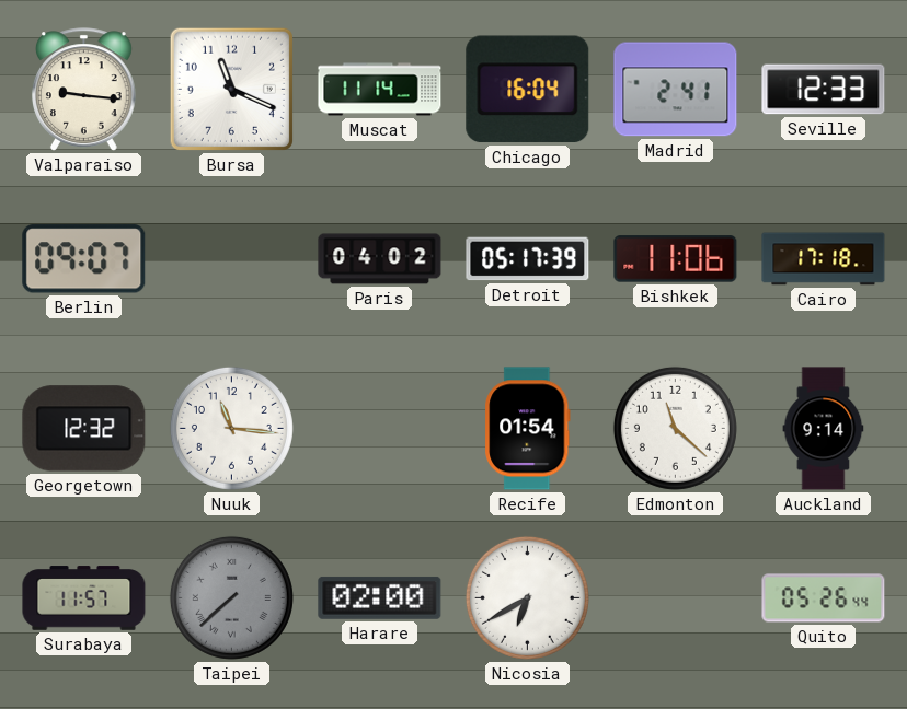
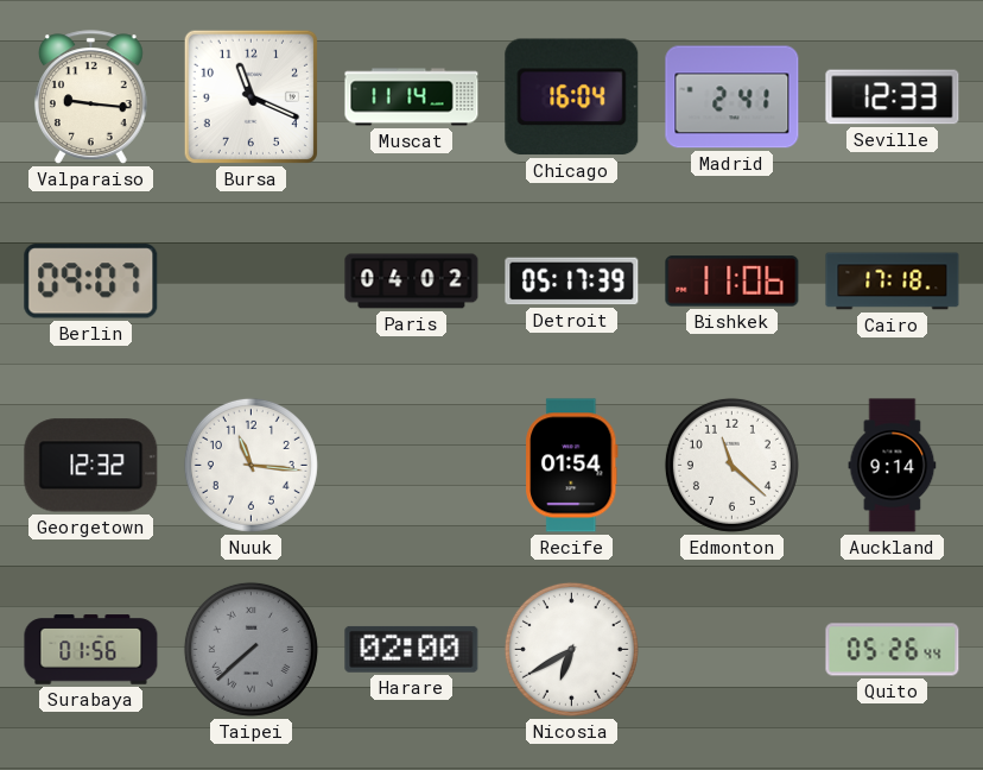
Surabaya: 11:57 -> 01:56 (91, 650)
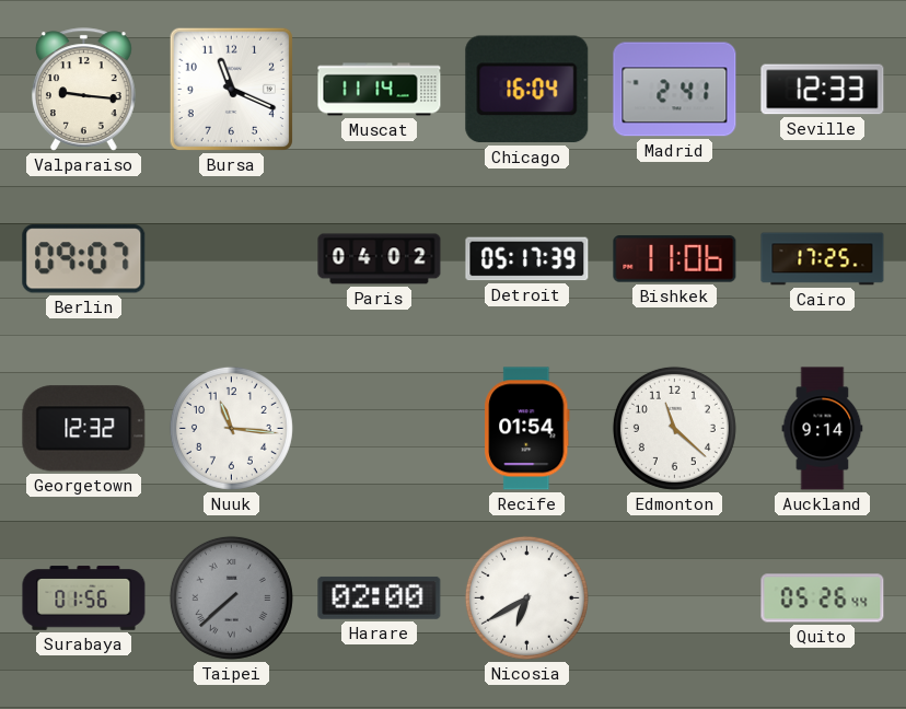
Cairo: 17:18 -> 17:25 (823, 259)
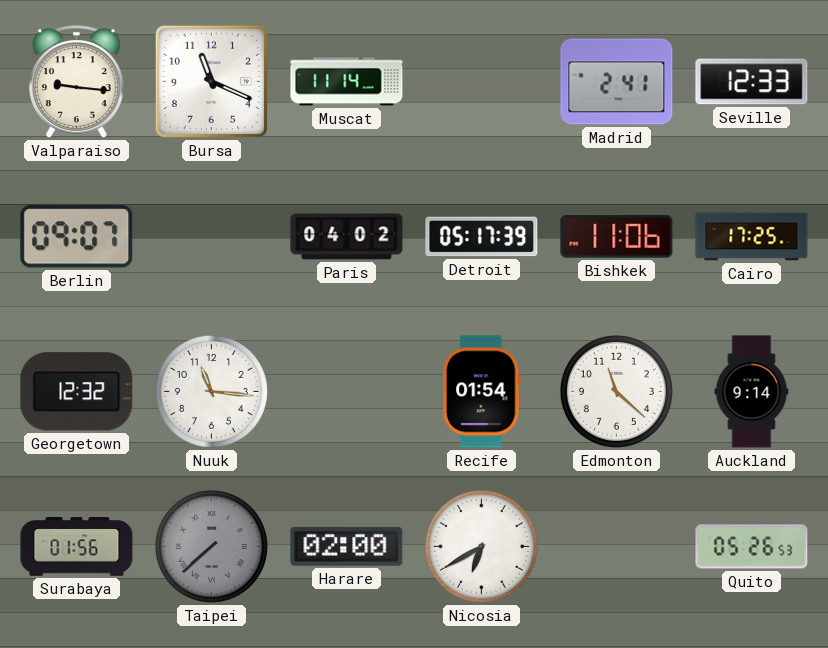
Chicago: 16:04 -> none (527, 90)
Quito: 05:26:44 -> 05:26:53 (752, 547)
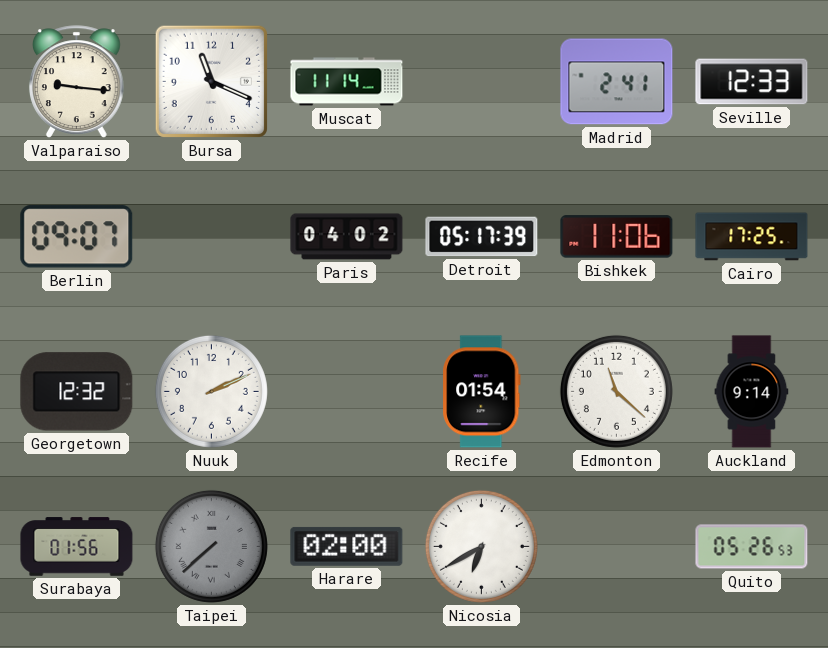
Nuuk: 11:16 -> 2:11 (211, 391)
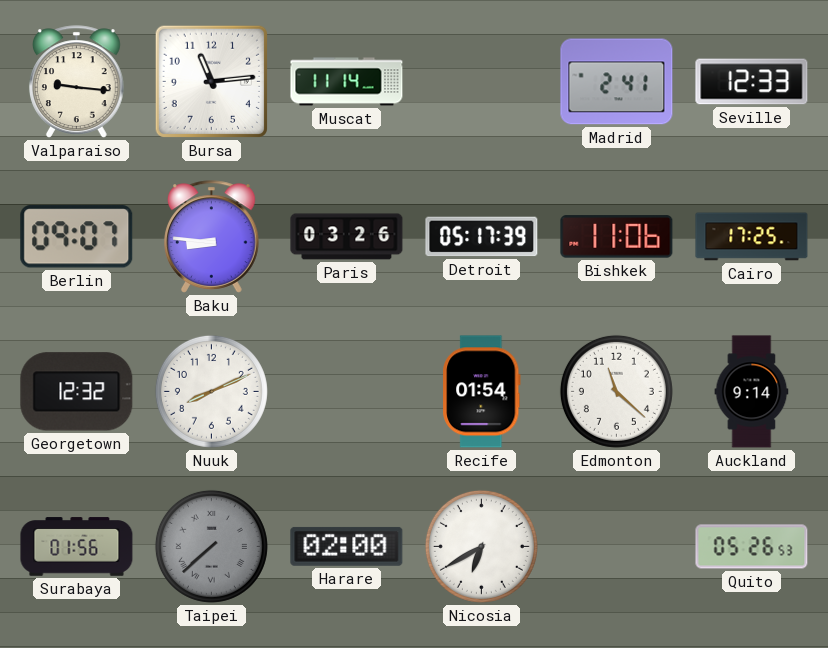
Bursa: 11:19 -> 11:14 (211, 81)
Baku: none -> 8:46 (212, 237)
Paris: 04:02 -> 03:26 (347, 237)
Nuuk: 2:11 -> 8:11 (211, 391)
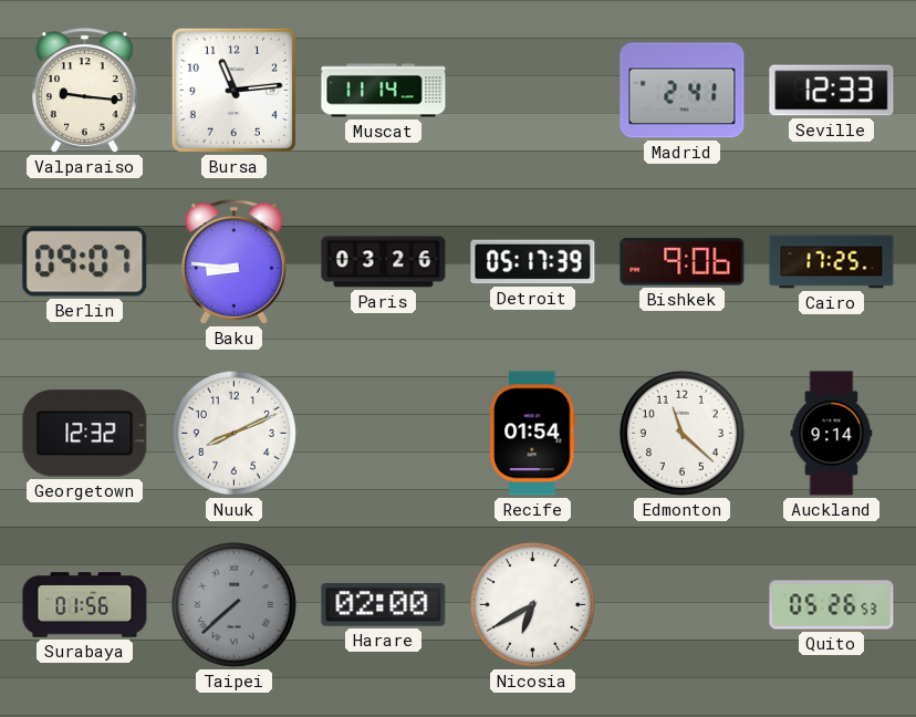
Bishkek: 11:06 -> 9:06 (683, 262)
